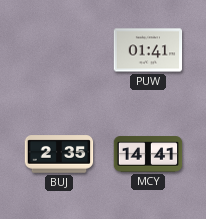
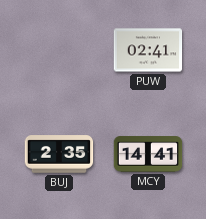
PUW: 01:41 -> 02:41 (148, 50)
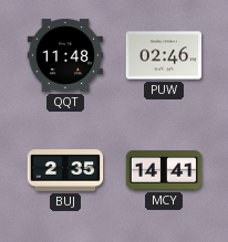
QQT: none -> 11:48 (65, 55)
PUW: 02:41 -> 02:46 (164, 55)
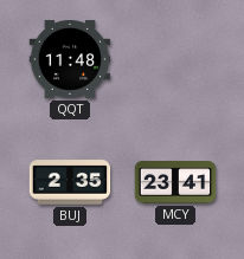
PUW: 02:46 -> none (164, 55)
MCY: 14:41 -> 23:41 (175, 182)
